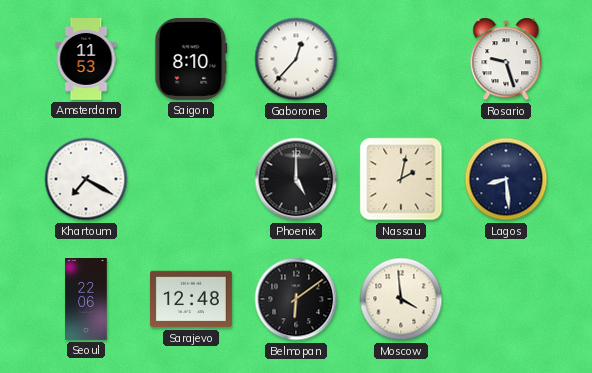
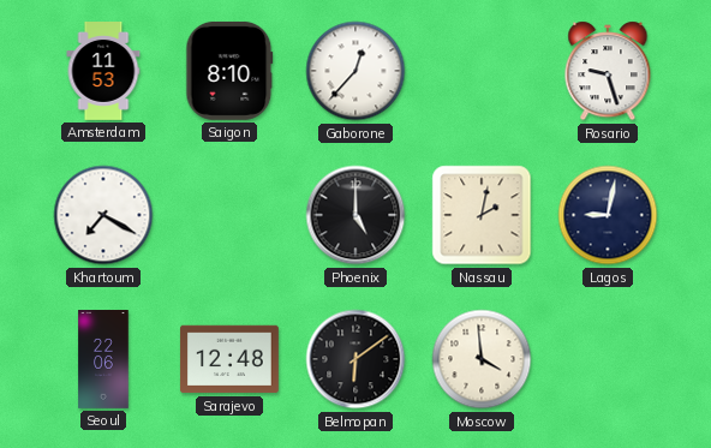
Lagos: 8:29 -> 9:02 (608, 215)
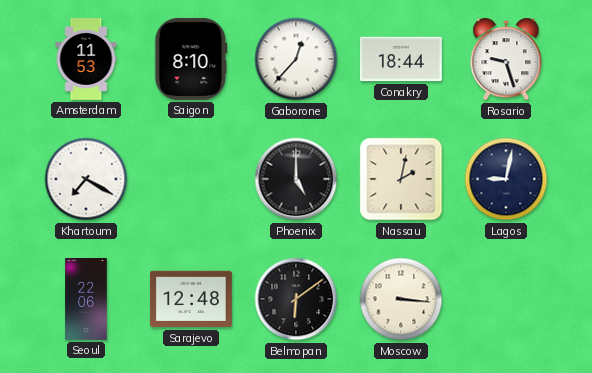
Conakry: none -> 18:44 (401, 59)
Moscow: 3:59 -> 3:16 (401, 299)
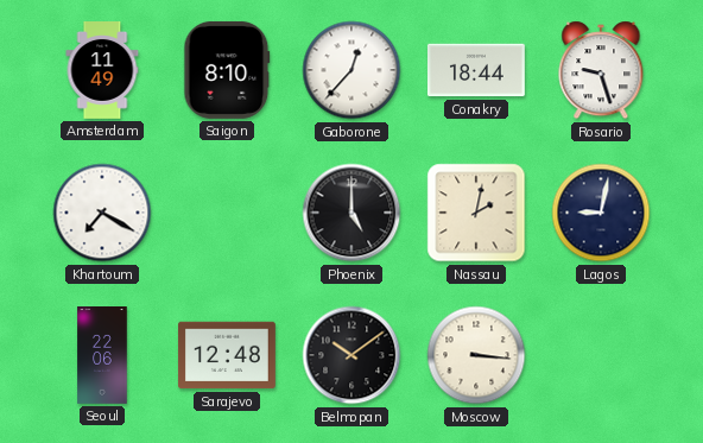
Amsterdam: 11:53 -> 11:49 (102, 71)
Belmopan: 6:09 -> 10:09 (351, 355)
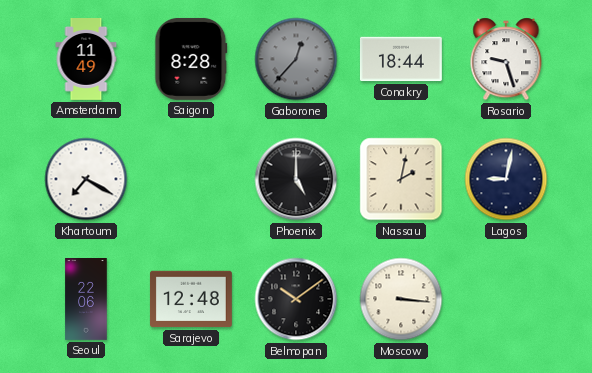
Saigon: 8:10 -> 8:28 (191, 59)
Gaborone dial: white -> grey (296, 59)
